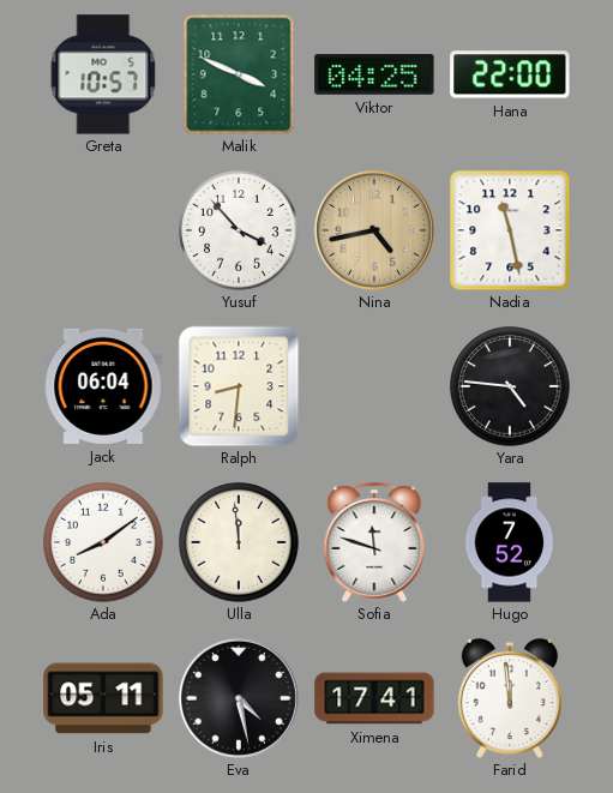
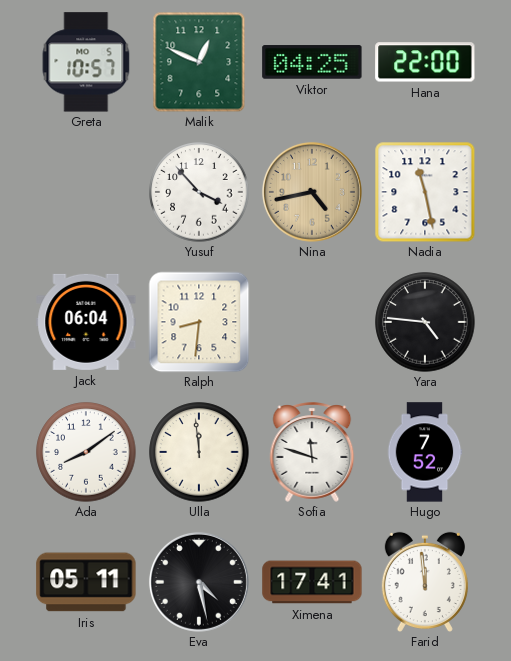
Malik: 3:49 -> 12:49 (199, 62)
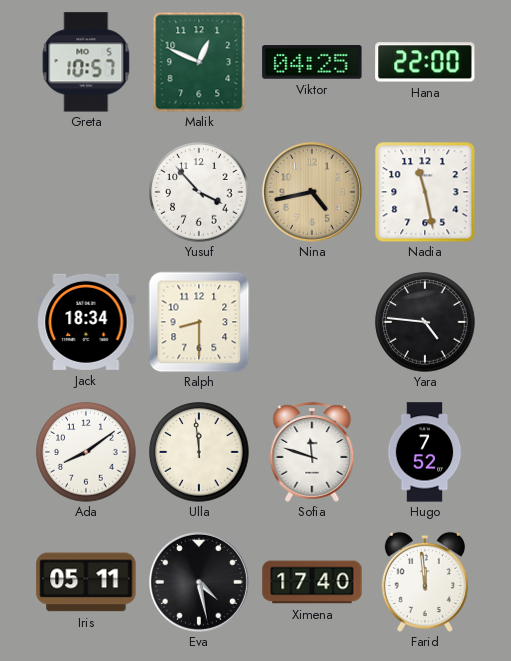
Jack: 06:04 -> 18:34 (86, 322)
Ralph: 8:31 -> 8:30 (199, 322)
Ximena: 17:41 -> 17:40 (312, 582)
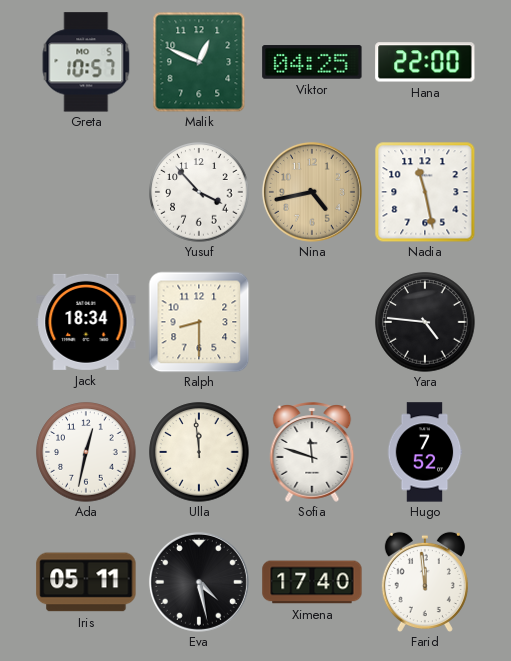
Ada: 8:09 -> 12:32 (86, 452)
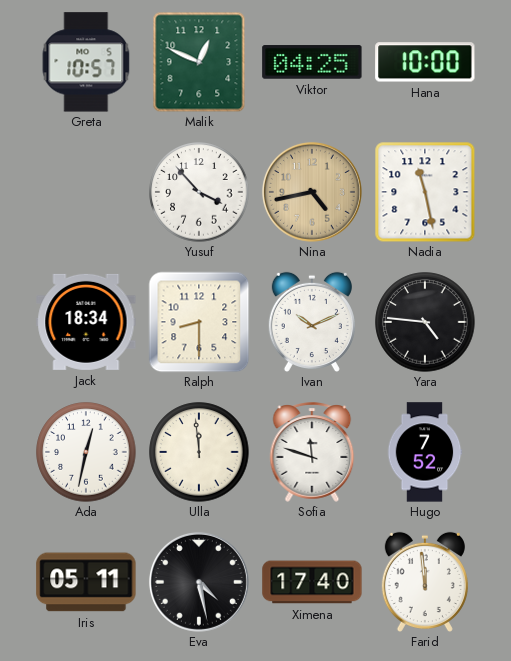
Hana: 22:00 -> 10:00 (425, 62)
Ivan: none -> 10:11 (312, 321)
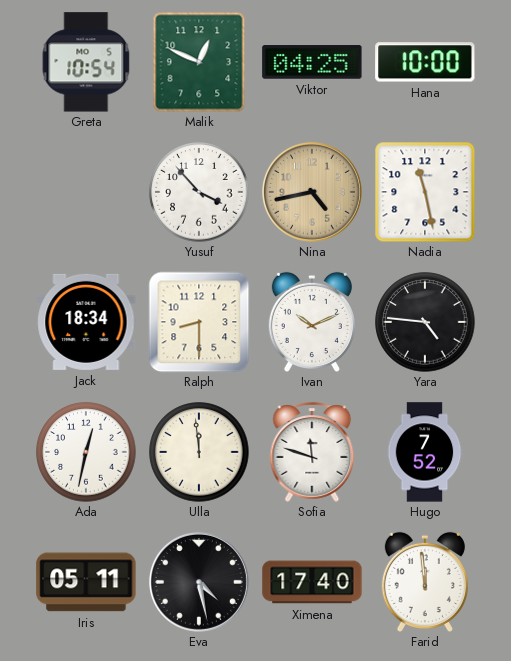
Greta: 10:57 -> 10:54 (86, 62)
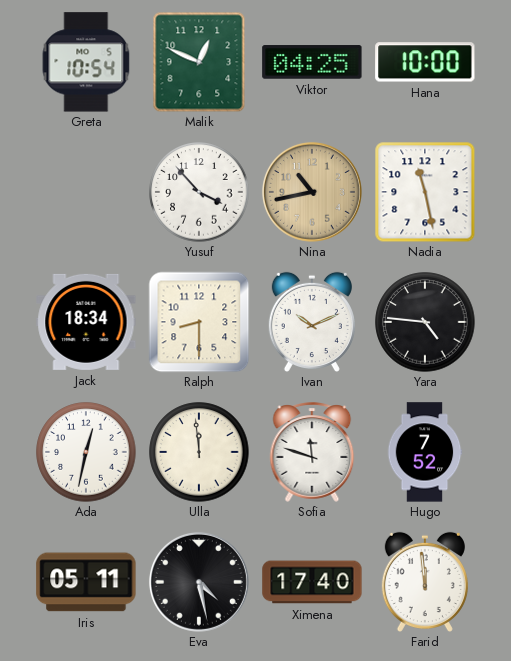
Nina: 4:43 -> 10:43 (312, 192)
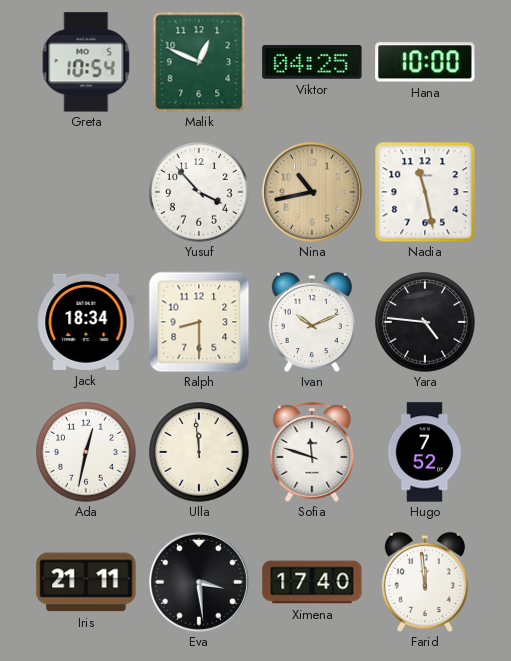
Iris: 05:11 -> 21:11 (86, 582)
Eva: 4:28 -> 3:29 (199, 582)
